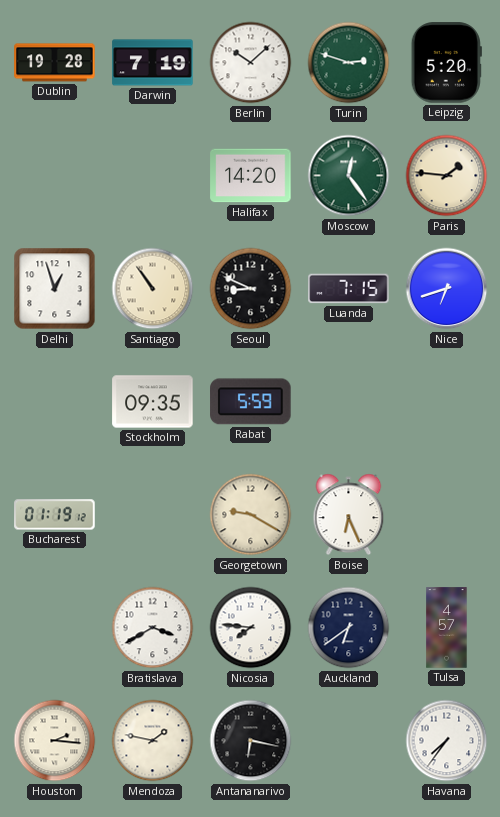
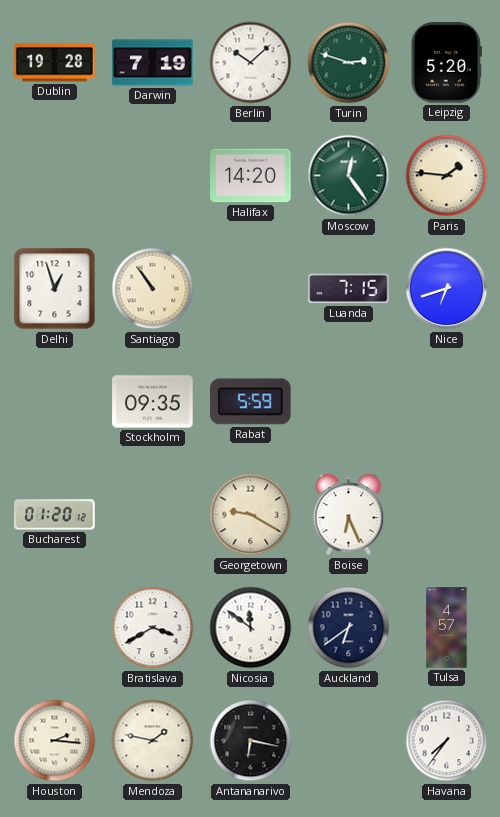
Seoul: 8:49 -> none (251, 289)
Bucharest: 01:19 -> 01:20 (55, 515)
Nicosia: 7:46 -> 11:51 (251, 628)
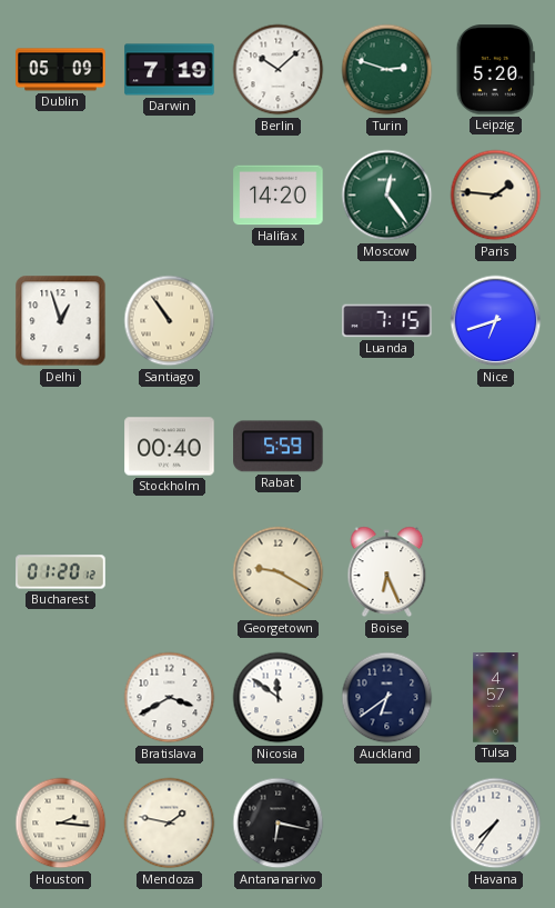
Dublin: 19:28 -> 05:09 (61, 70)
Stockholm: 09:35 -> 00:40 (170, 447)
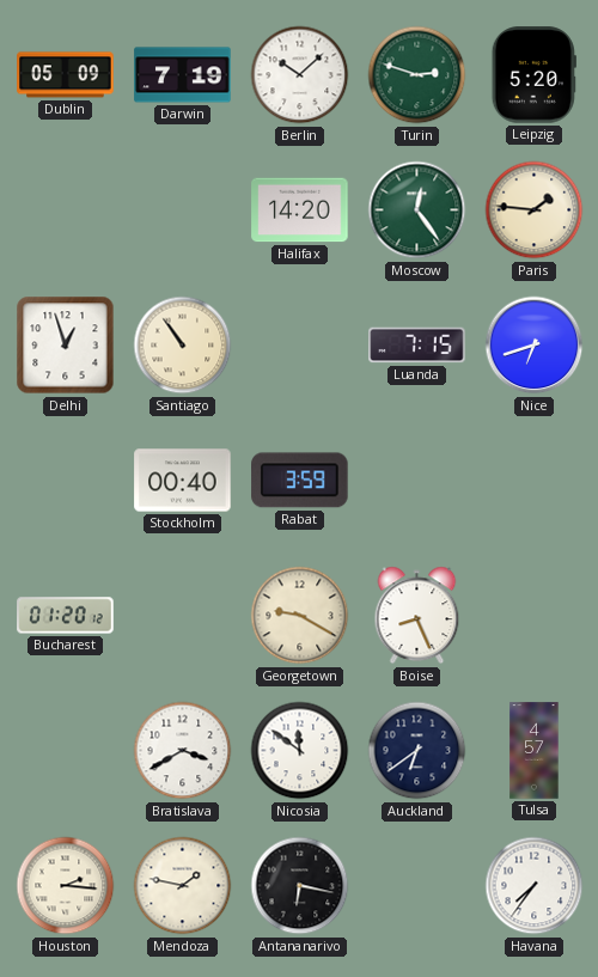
Rabat: 5:59 -> 3:59 (300, 481)
Boise: 6:26 -> 8:26 (417, 616)
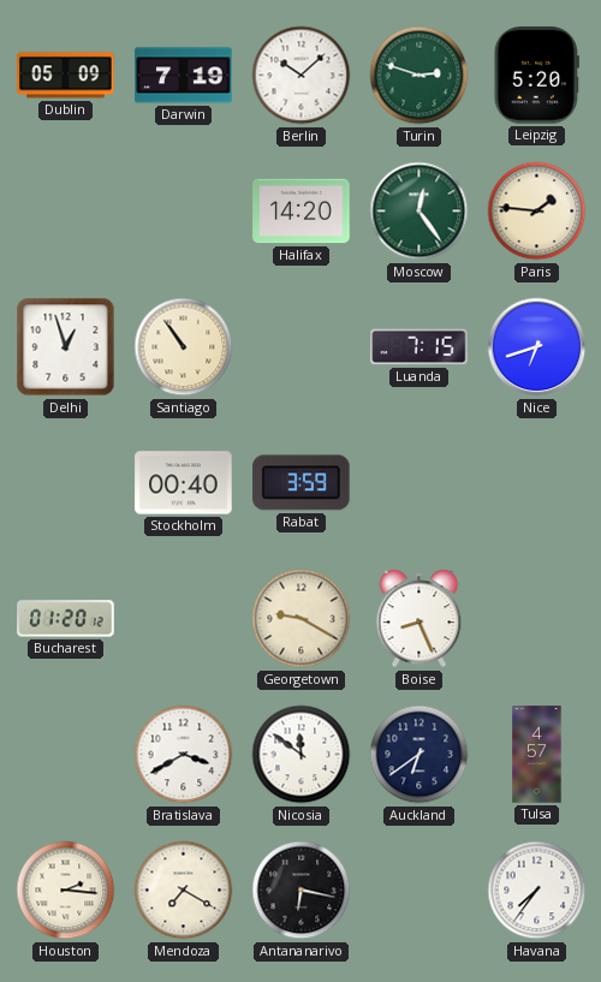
Mendoza: 1:47 -> 7:20 (184, 891)
